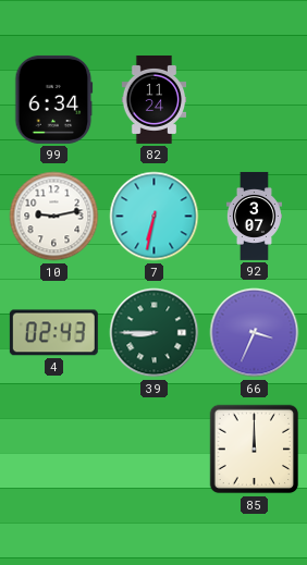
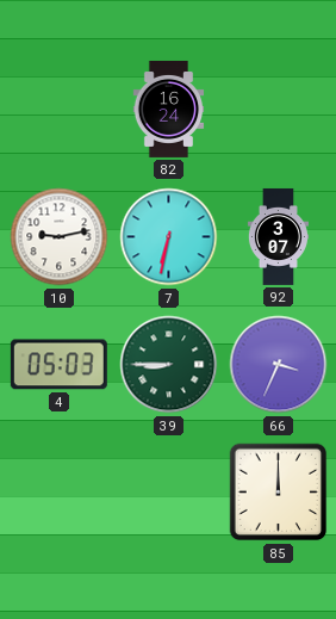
99: 6:34 -> none (54, 99)
82: 11:24 -> 16:24 (169, 109)
4: 02:43 -> 05:03 (58, 365)
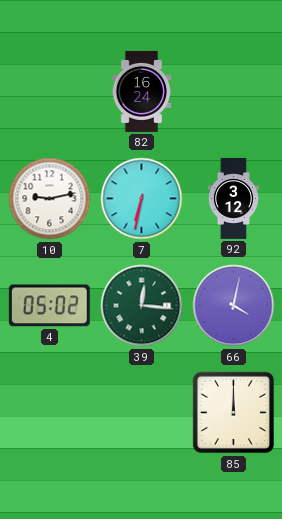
92: 3:07 -> 3:12 (233, 198)
4: 05:03 -> 05:02 (49, 306)
39: 8:45 -> 12:16 (142, 306)
66: 3:34 -> 4:02 (234, 306)
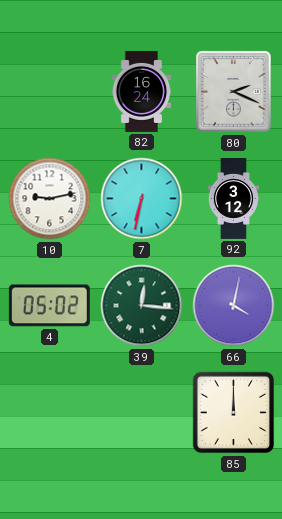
80: none -> 2:19 (234, 92)
